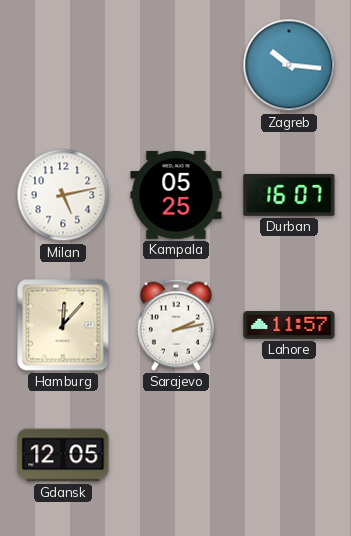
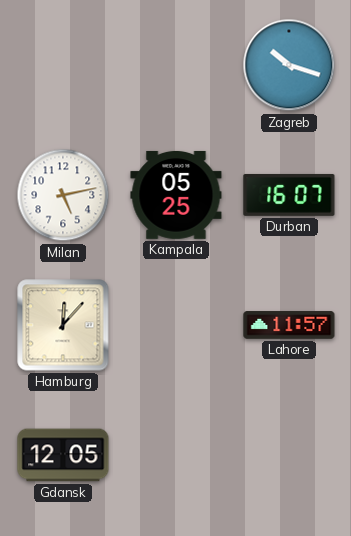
Zagreb: 10:16 -> 10:18 (289, 65)
Sarajevo: 2:13 -> none (176, 325)
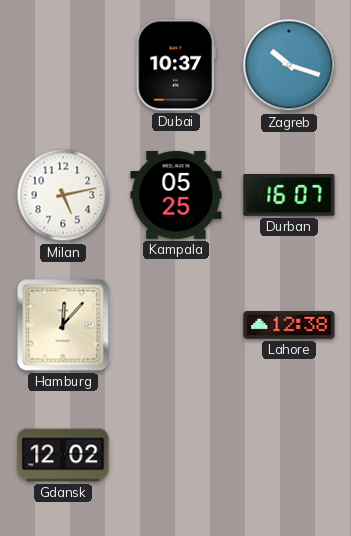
Dubai: none -> 10:37 (176, 65)
Lahore: 11:57 -> 12:38 (289, 325)
Gdansk: 12:05 -> 12:02 (63, 455)
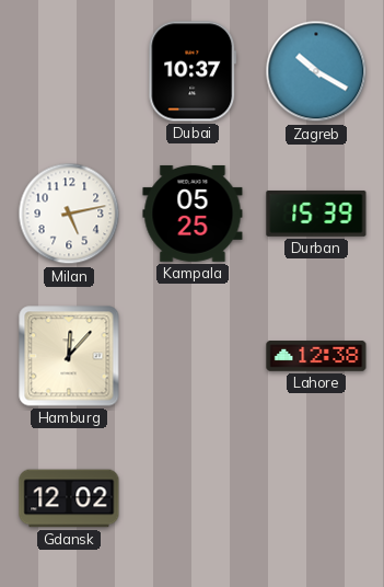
Zagreb: 10:18 -> 10:20 (316, 71)
Durban: 16:07 -> 15:39 (316, 214)
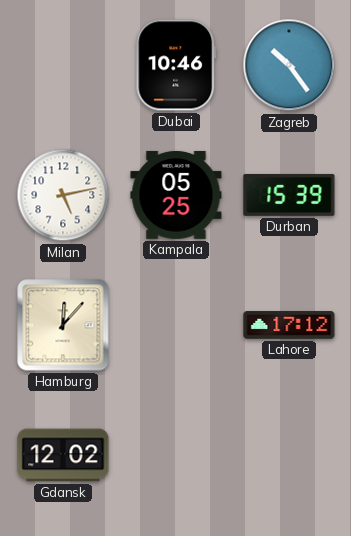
Dubai: 10:37 -> 10:46 (176, 65)
Zagreb: 10:20 -> 10:24 (289, 65)
Lahore: 12:38 -> 17:12 (289, 325)
